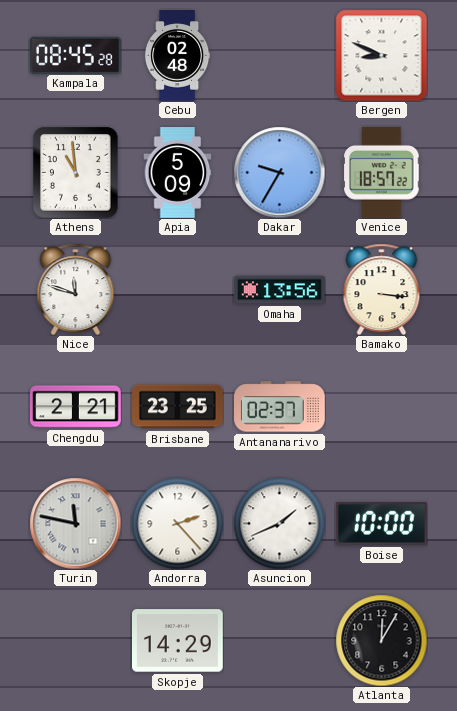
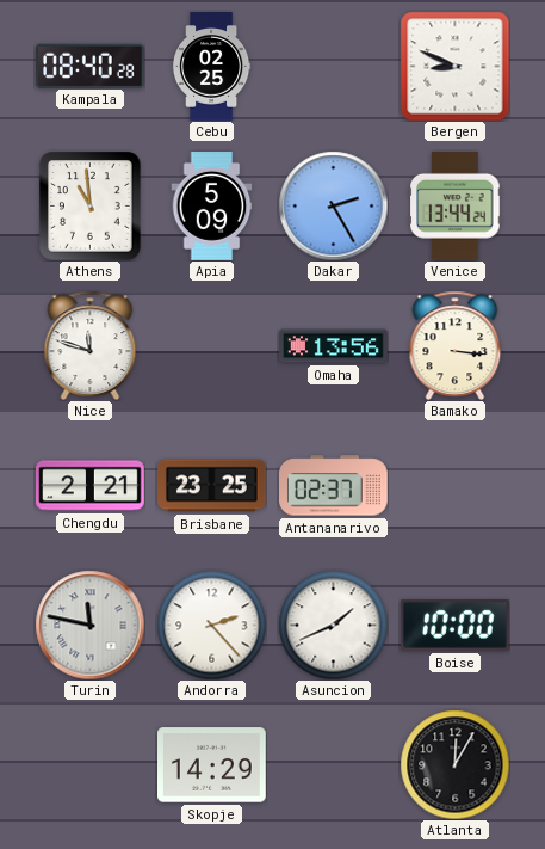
Kampala: 08:45 -> 08:40 (89, 66)
Cebu: 02:48 -> 02:25 (211, 67)
Dakar: 9:35 -> 2:25 (333, 205)
Venice: 18:57 -> 13:44 (456, 205)
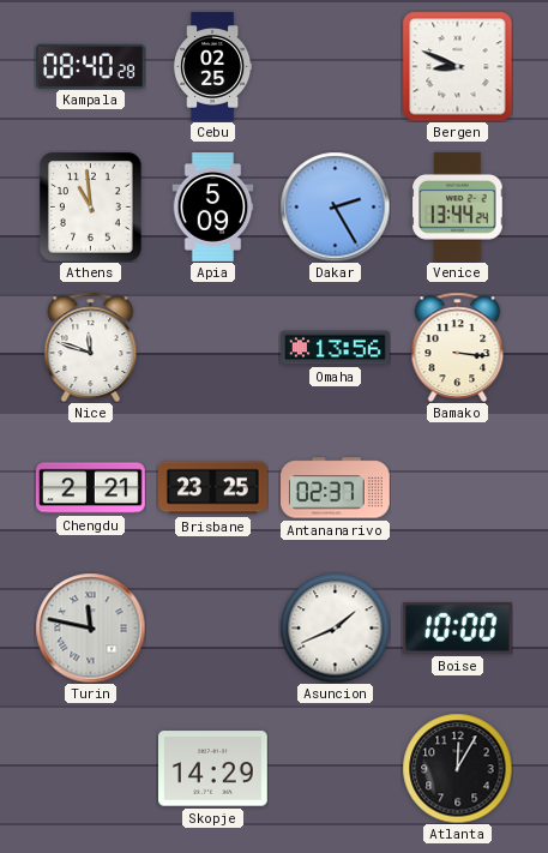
Andorra: 2:23 -> none (211, 625)
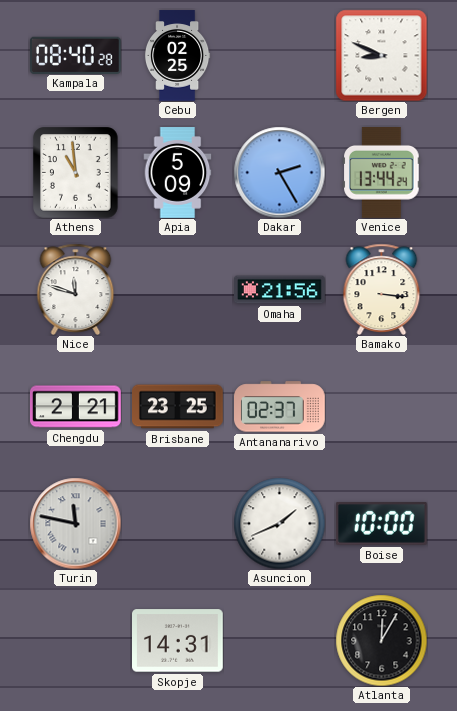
Omaha: 13:56 -> 21:56 (280, 290)
Skopje: 14:29 -> 14:31 (178, 641)
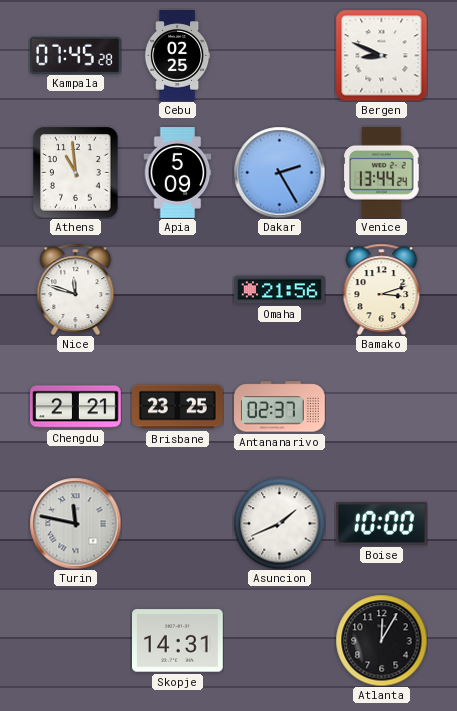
Kampala: 08:40 -> 07:45 (75, 55)
Bamako: 3:16 -> 3:12 (382, 289)
